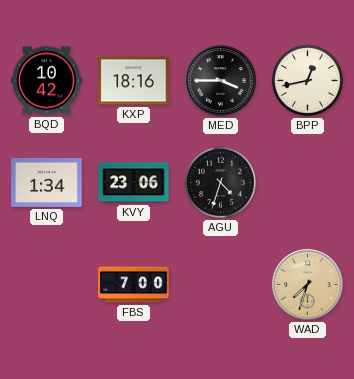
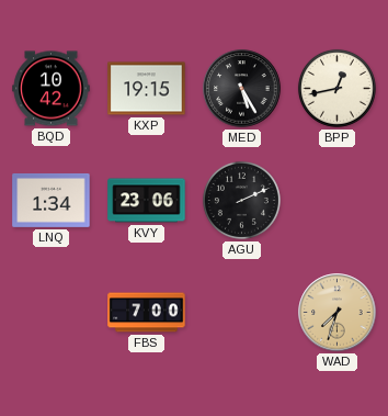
KXP: 18:16 -> 19:15 (147, 89)
MED: 3:45 -> 5:25 (242, 89)
AGU: 4:33 -> 2:11 (241, 200)
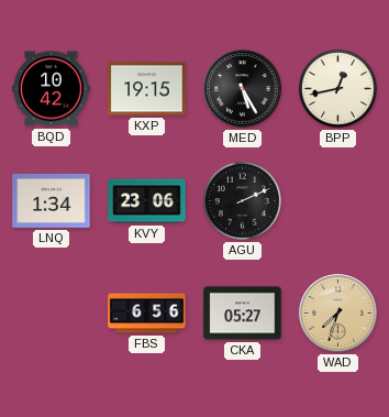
FBS: 7:00 -> 6:56 (147, 314)
CKA: none -> 05:27 (243, 314)
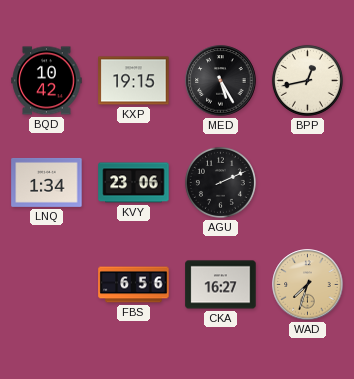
CKA: 05:27 -> 16:27 (221, 285)
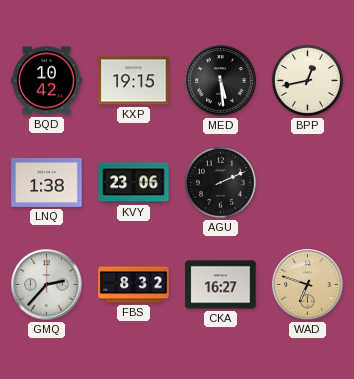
MED: 5:25 -> 5:29 (221, 81)
LNQ: 1:34 -> 1:38 (47, 182)
GMQ: none -> 2:37 (47, 285)
FBS: 6:56 -> 8:32 (134, 285)
WAD: 7:33 -> 6:48 (308, 285)
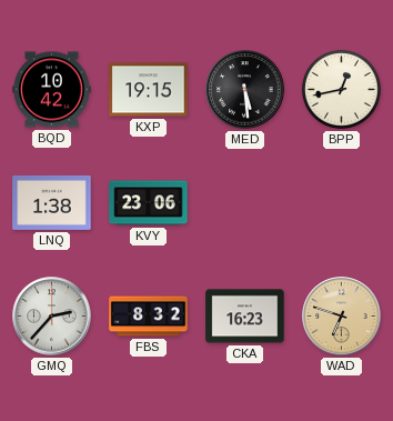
AGU: 2:11 -> none (220, 182)
CKA: 16:27 -> 16:23 (245, 317)
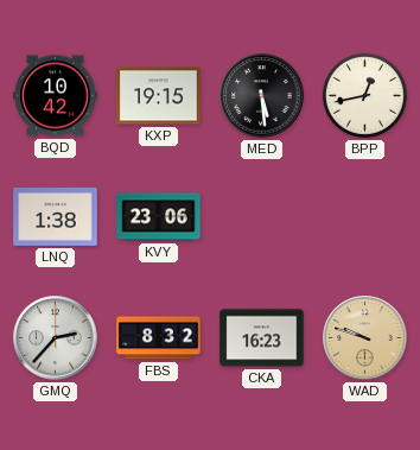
WAD: 6:48 -> 9:48 (365, 338)
